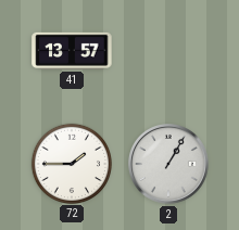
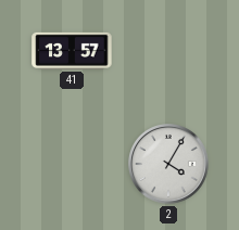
72: 1:45 -> none (71, 163)
2: 1:05 -> 4:05 (169, 165)
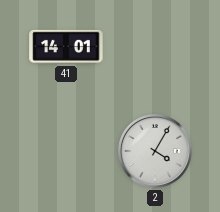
41: 13:57 -> 14:01 (66, 47)
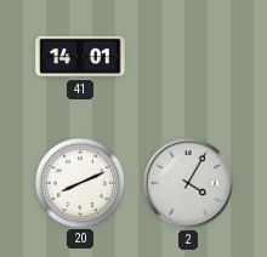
20: none -> 8:11 (79, 182)
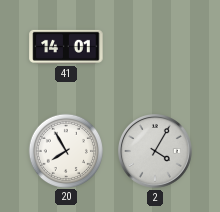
20: 8:11 -> 7:55 (65, 150)
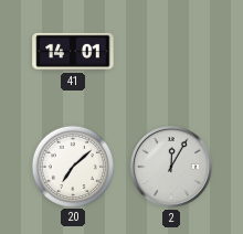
20: 7:55 -> 7:08 (72, 166)
2: 4:05 -> 12:05 (172, 168)
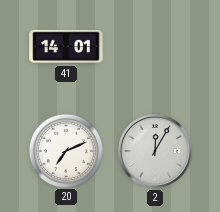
20: 7:08 -> 7:11 (65, 150)
